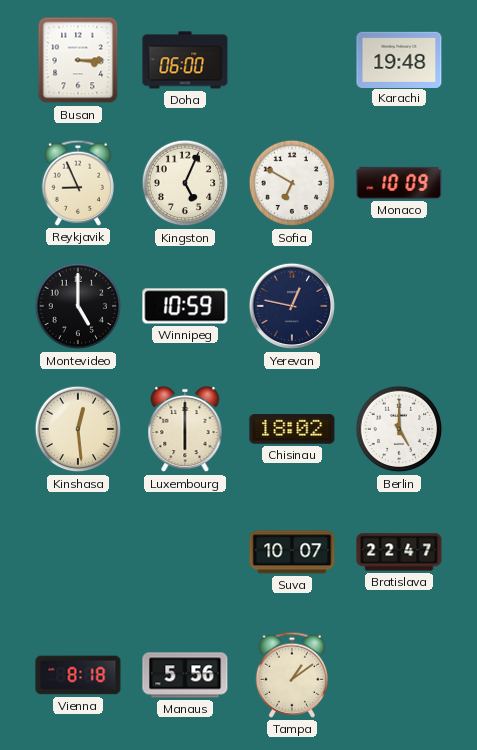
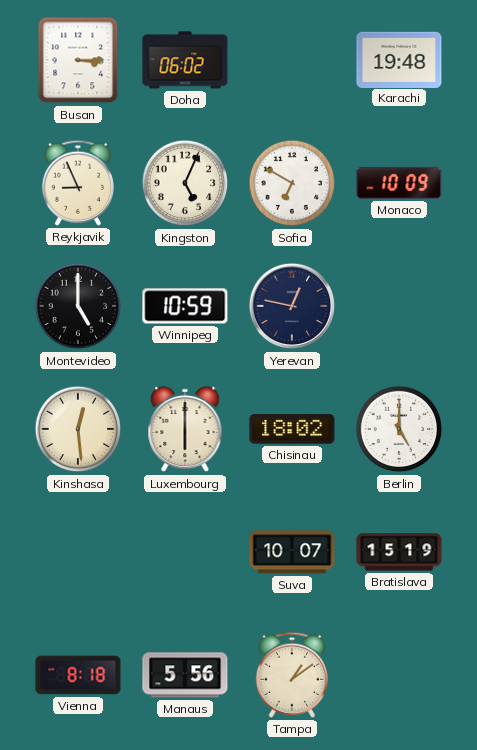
Doha: 06:00 -> 06:02 (185, 60)
Bratislava: 22:47 -> 15:19 (399, 552)
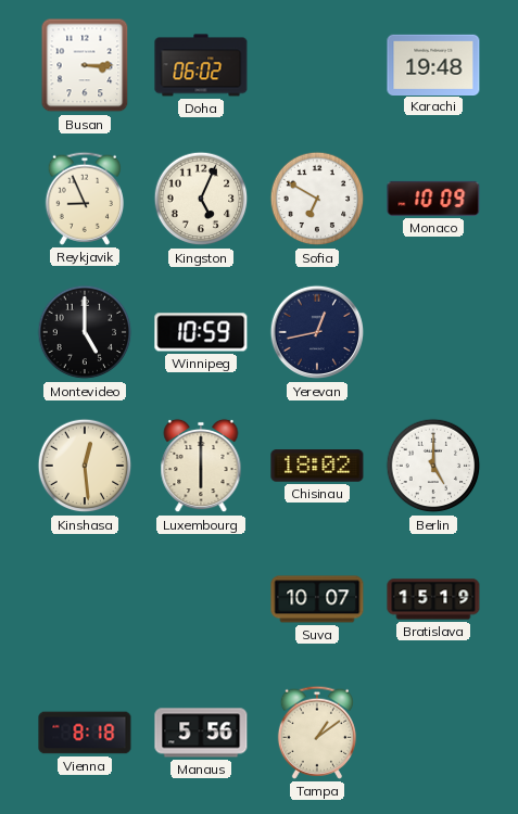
Yerevan: 12:47 -> 12:43 (317, 332)
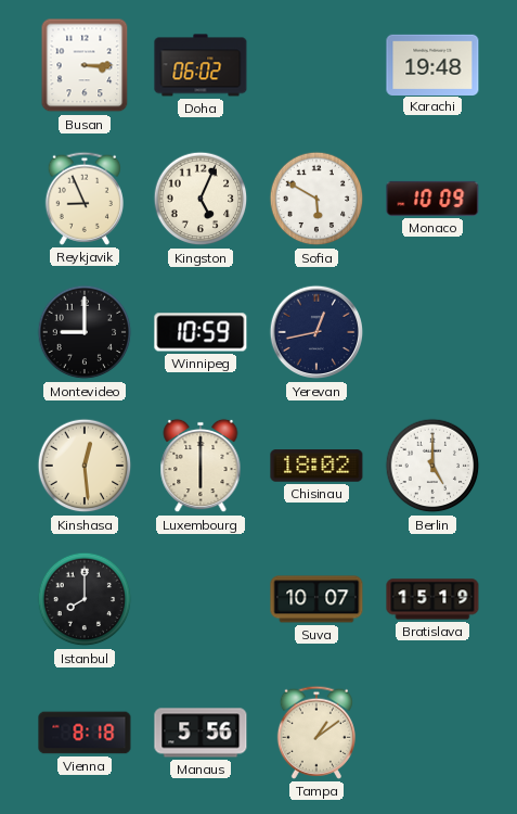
Sofia: 6:50 -> 5:50 (316, 199)
Montevideo: 5:00 -> 9:00 (85, 332)
Istanbul: none -> 8:00 (85, 599)
